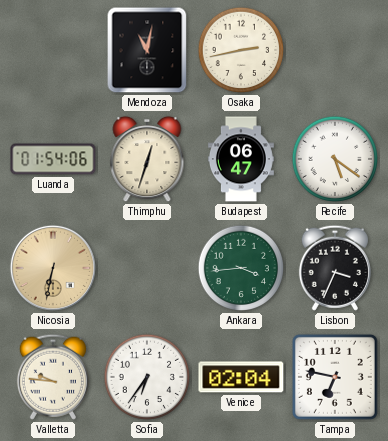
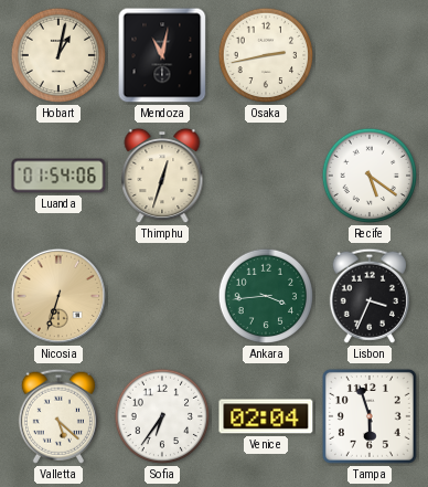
Hobart: none -> 1:02 (58, 55)
Budapest: 06:47 -> none (241, 159)
Nicosia: 6:32 -> 6:33 (58, 296)
Valletta: 9:46 -> 5:22 (58, 416)
Tampa: 6:47 -> 5:57 (370, 416)
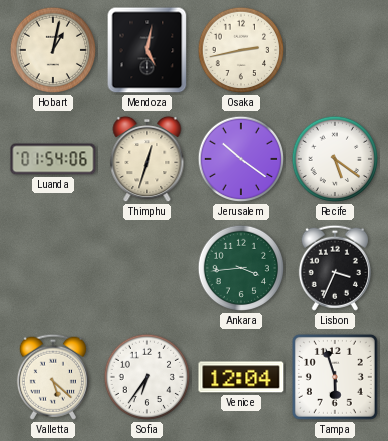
Mendoza: 11:02 -> 5:02 (147, 50)
Jerusalem: none -> 10:21 (241, 159)
Nicosia: 6:33 -> none (58, 296)
Venice: 02:04 -> 12:04 (241, 377)
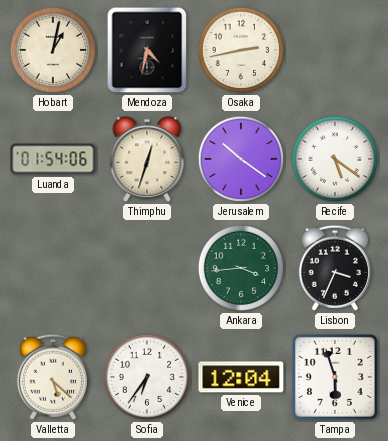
Mendoza: 5:02 -> 4:32 (147, 50)
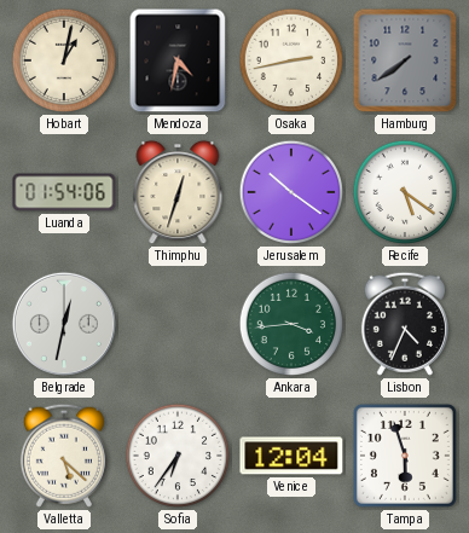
Hamburg: none -> 7:39 (405, 60)
Belgrade: none -> 12:32 (64, 324)
Lisbon: 3:34 -> 4:34 (405, 324)
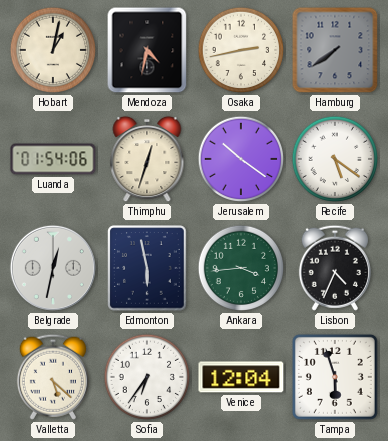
Edmonton: none -> 5:58 (147, 268)
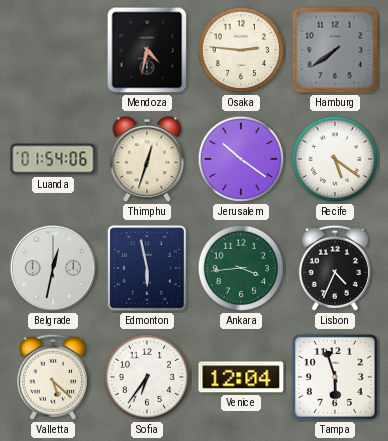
Hobart: 1:02 -> none (53, 50)
Osaka: 2:43 -> 2:46 (241, 50)
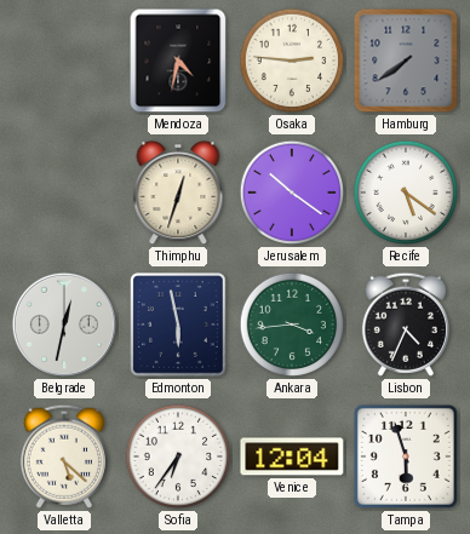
Luanda: 01:54 -> none (53, 159)
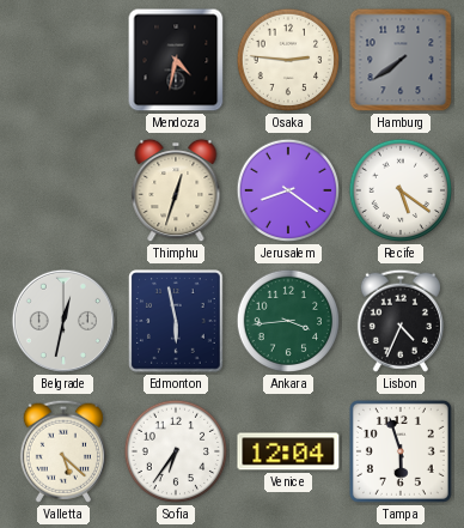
Jerusalem: 10:21 -> 8:21 (288, 190)
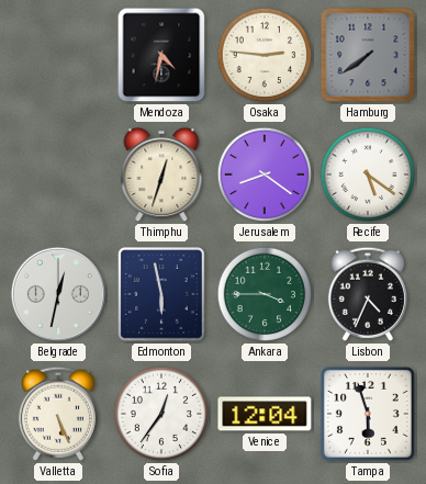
Ankara: 3:44 -> 3:45 (265, 294)
Valletta: 5:22 -> 5:26 (58, 414)
Sofia: 6:36 -> 12:36 (161, 414)
